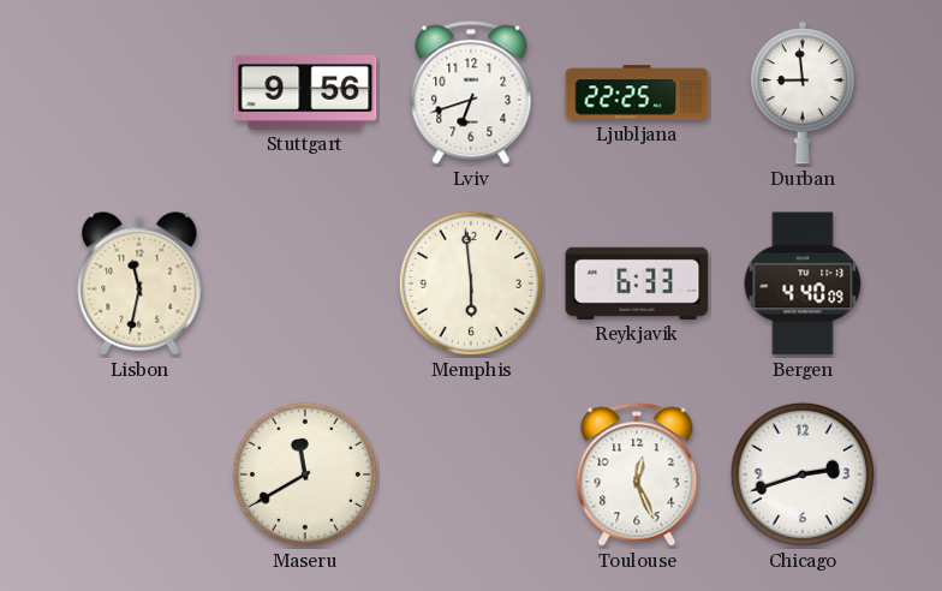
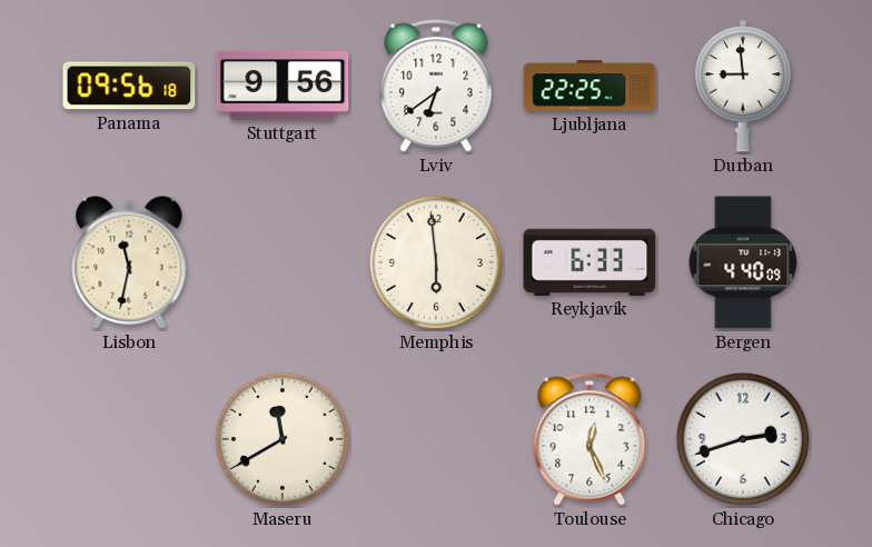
Panama: none -> 09:56 (129, 86)
Lviv: 6:42 -> 6:39 (436, 86)
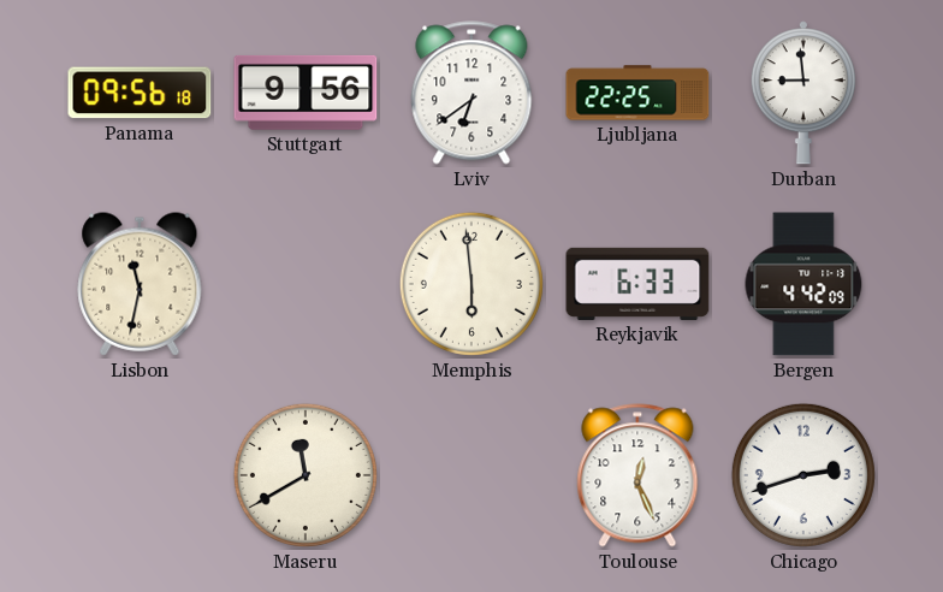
Bergen: 4:40 -> 4:42 (803, 284)
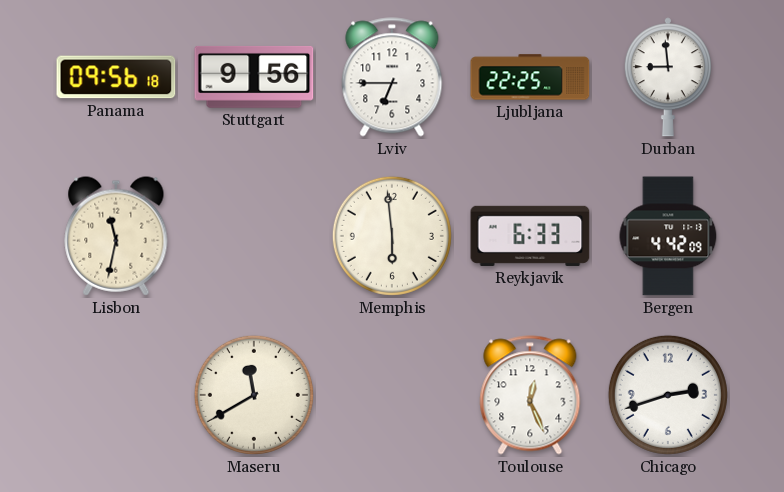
Lviv: 6:39 -> 6:45 (392, 77)
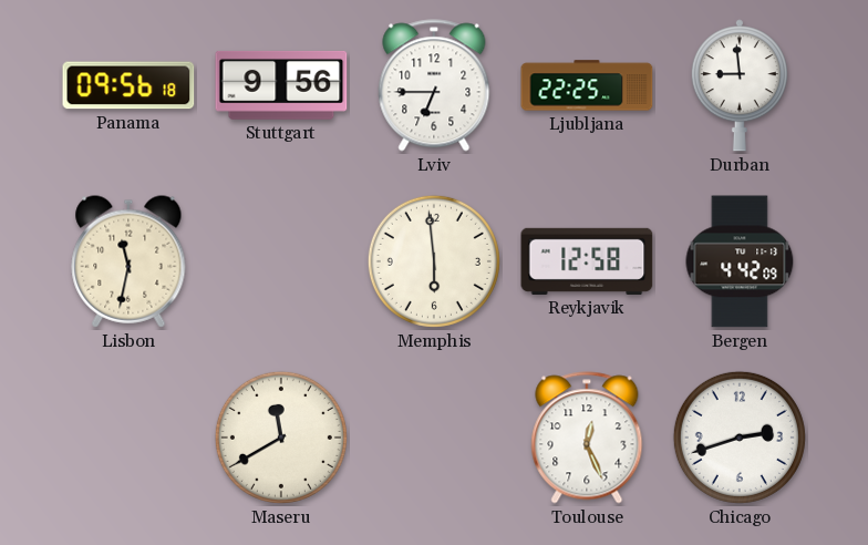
Reykjavik: 6:33 -> 12:58 (587, 261)
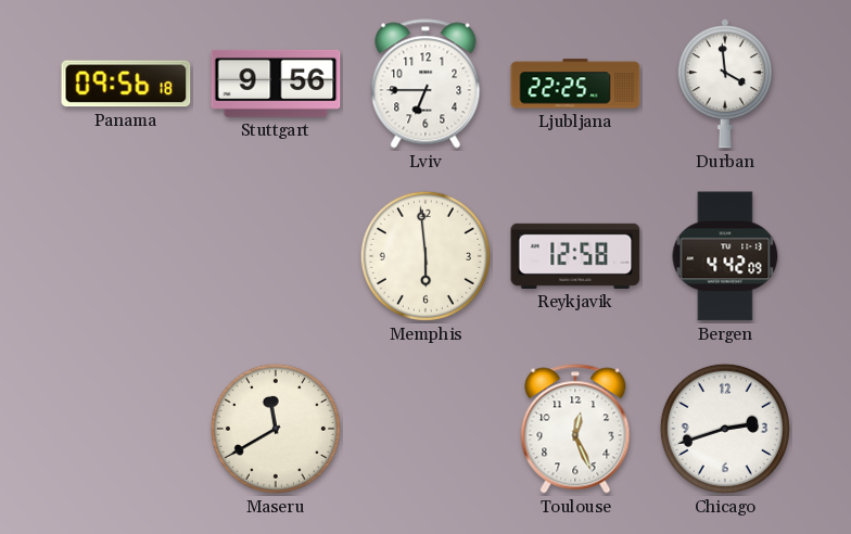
Durban: 8:59 -> 3:59 (725, 84)
Lisbon: 11:32 -> none (128, 261)
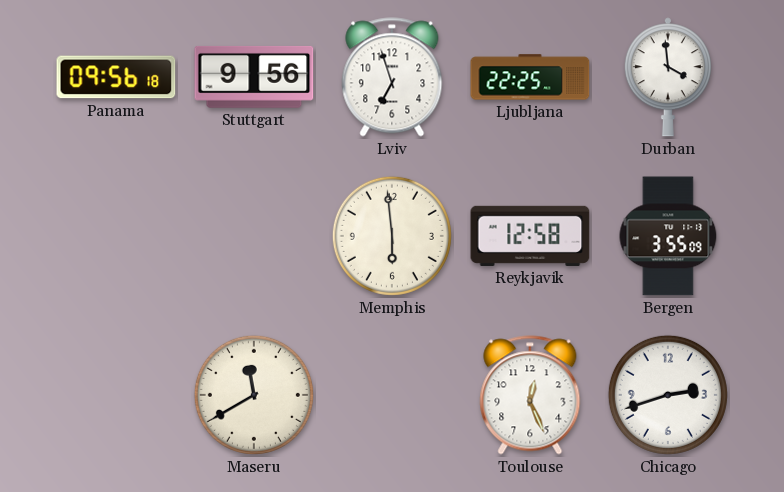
Lviv: 6:45 -> 6:57 (392, 77)
Bergen: 4:42 -> 3:55 (668, 236)
